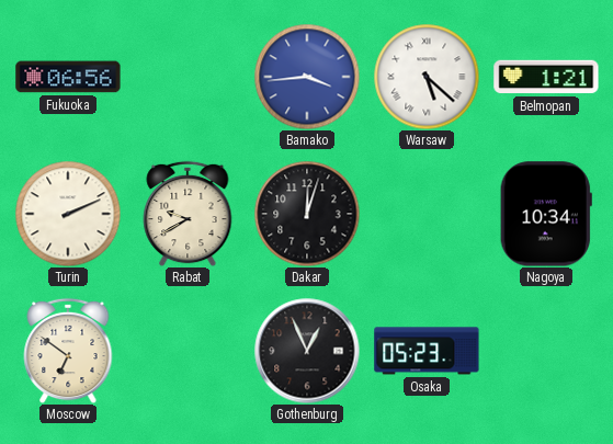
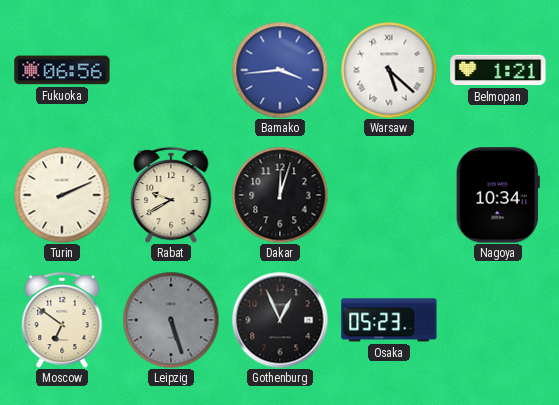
Leipzig: none -> 5:27 (171, 320)
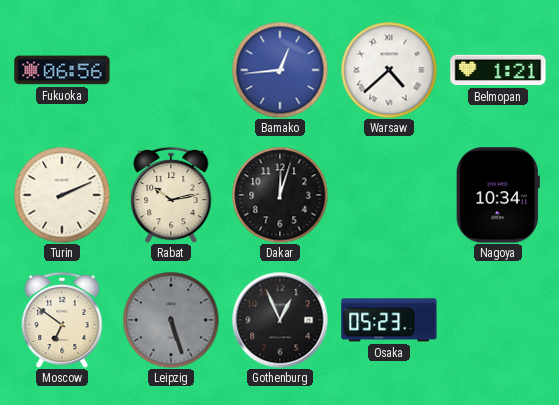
Bamako: 3:44 -> 12:44 (280, 70)
Warsaw: 5:22 -> 4:38 (389, 70)
Rabat: 9:40 -> 10:13 (171, 195)
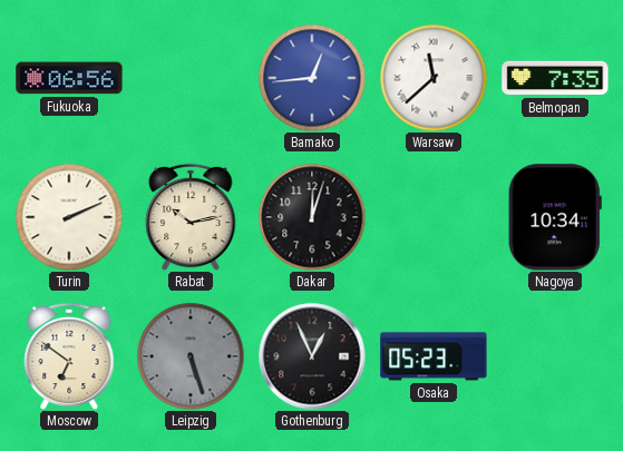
Warsaw: 4:38 -> 11:38 (434, 78)
Belmopan: 1:21 -> 7:35 (555, 78)
